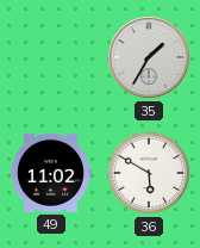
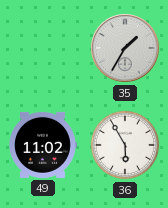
36: 5:50 -> 5:55 (125, 145)
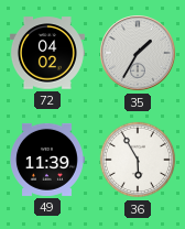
72: none -> 04:02 (47, 53)
49: 11:02 -> 11:39 (47, 160)
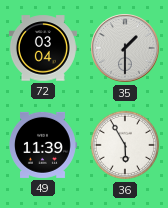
72: 04:02 -> 03:04 (43, 48)
35: 1:35 -> 1:30 (125, 48)
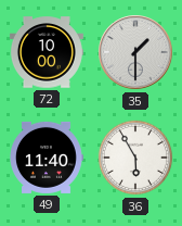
72: 03:04 -> 10:00 (47, 52)
49: 11:39 -> 11:40 (47, 158)
